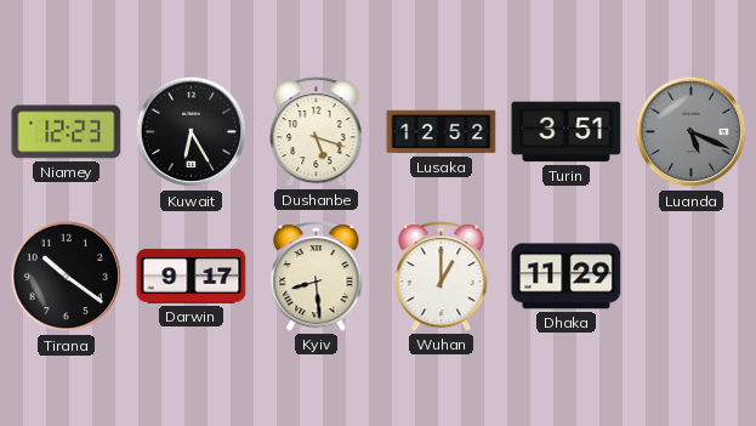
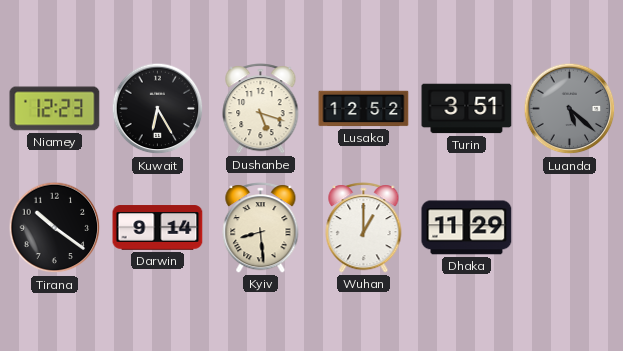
Luanda: 5:19 -> 5:22 (570, 109)
Darwin: 9:17 -> 9:14 (158, 228)
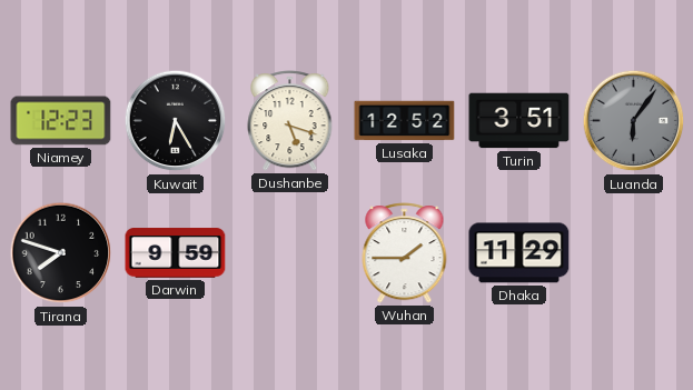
Luanda: 5:22 -> 6:06 (634, 121)
Tirana: 10:21 -> 7:48 (61, 253)
Darwin: 9:14 -> 9:59 (176, 253)
Kyiv: 8:29 -> none (261, 228)
Wuhan: 1:00 -> 1:45 (405, 253)
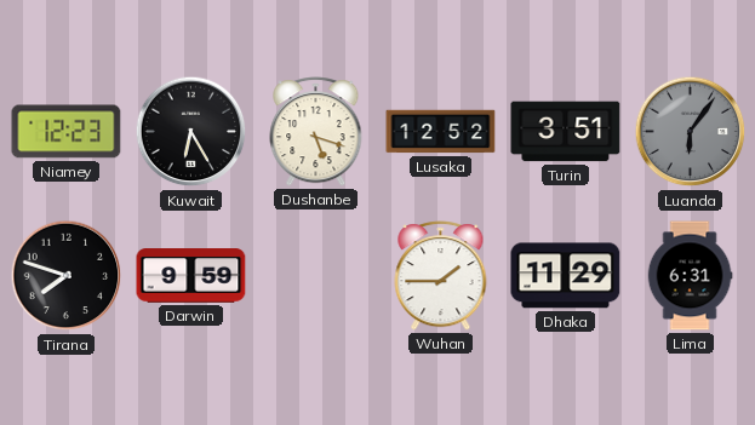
Lima: none -> 6:31 (690, 276)
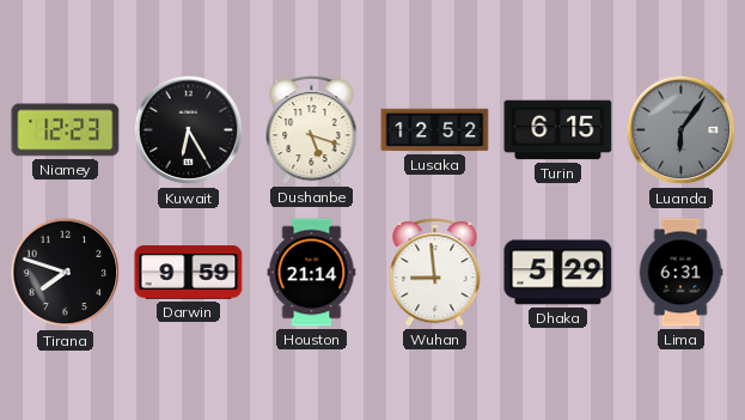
Turin: 3:51 -> 6:15 (558, 130)
Houston: none -> 21:14 (312, 273)
Wuhan: 1:45 -> 8:59 (435, 273)
Dhaka: 11:29 -> 5:29 (558, 273)
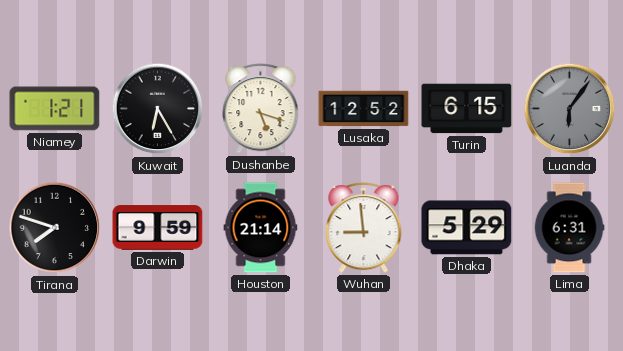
Niamey: 12:23 -> 1:21 (55, 109)
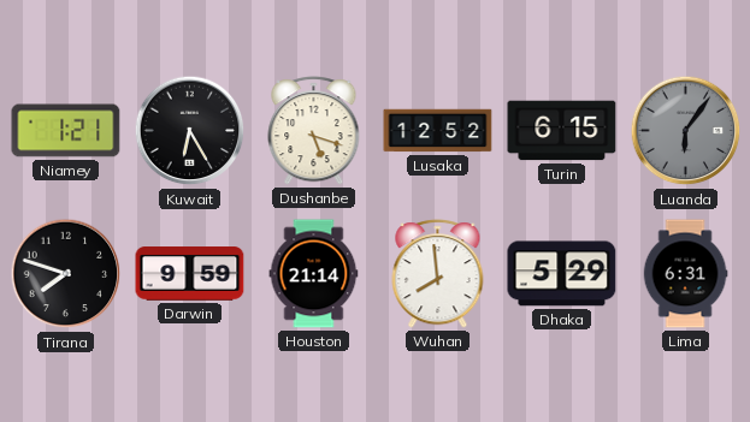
Wuhan: 8:59 -> 7:59 (438, 274)
